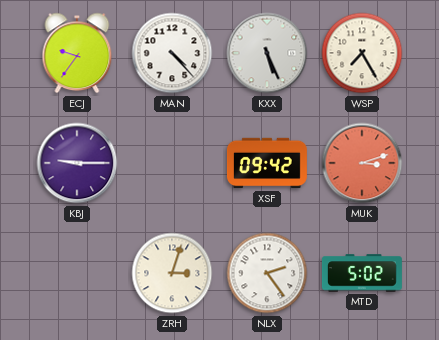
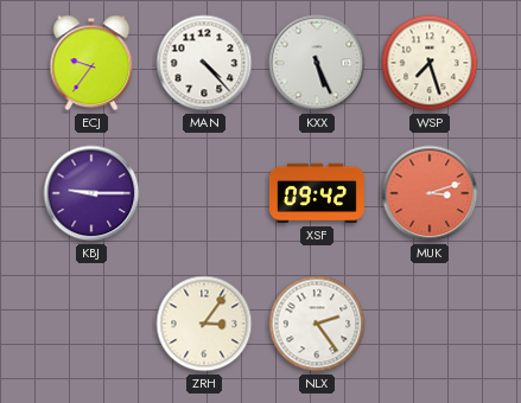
WSP: 7:25 -> 7:27 (430, 63)
ZRH: 3:03 -> 3:06 (204, 324)
MTD: 5:02 -> none (362, 273)
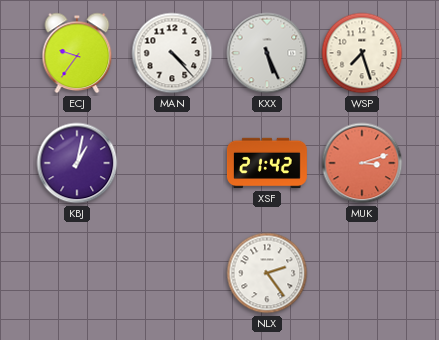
KBJ: 9:15 -> 1:02 (77, 163)
XSF: 09:42 -> 21:42 (267, 163)
ZRH: 3:06 -> none (204, 324)
